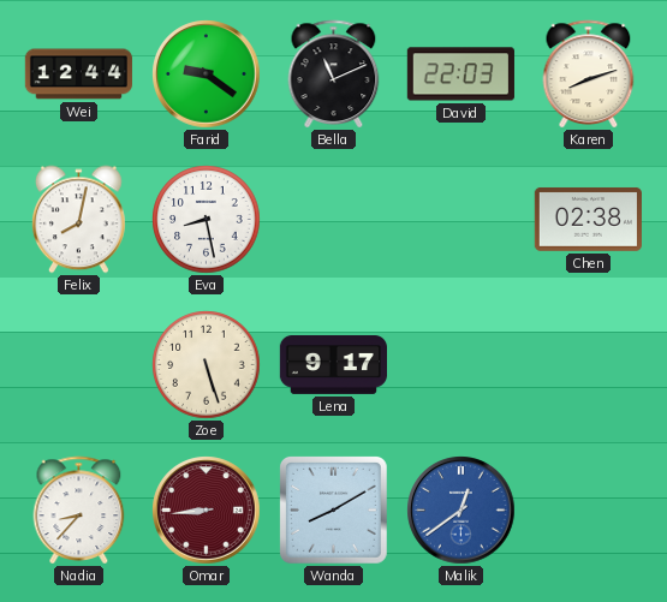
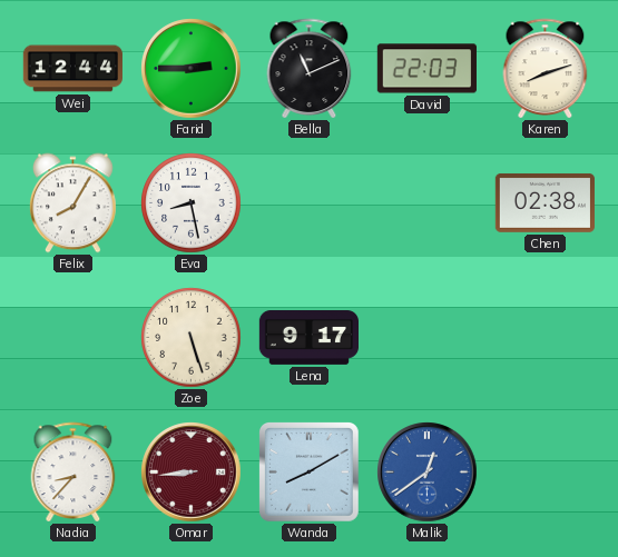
Farid: 9:21 -> 2:45 (192, 69)
Felix: 8:02 -> 8:05 (72, 203)
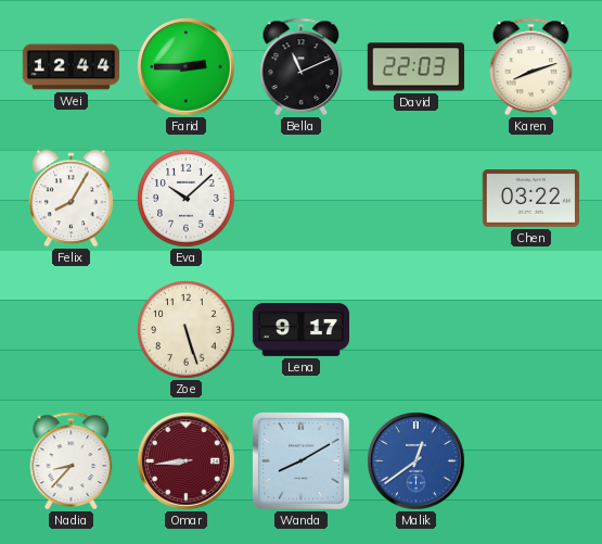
Eva: 8:28 -> 10:08 (187, 199)
Chen: 02:38 -> 03:22 (530, 198)
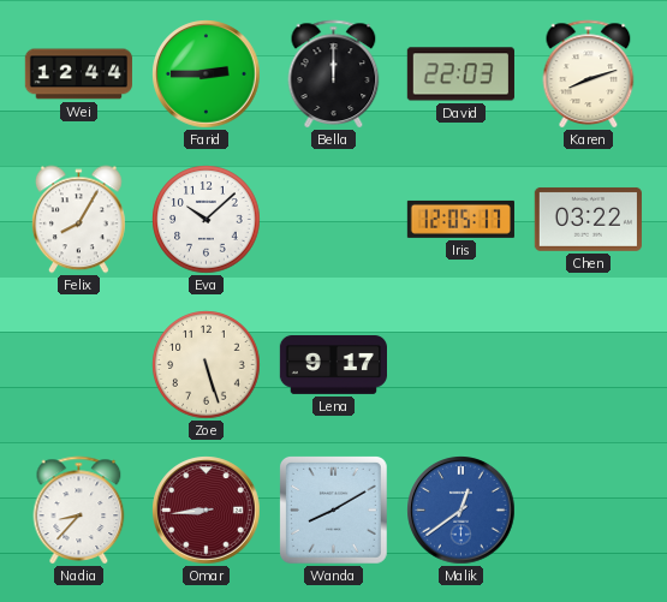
Bella: 11:11 -> 12:00 (334, 73)
Iris: none -> 12:05 (460, 219)
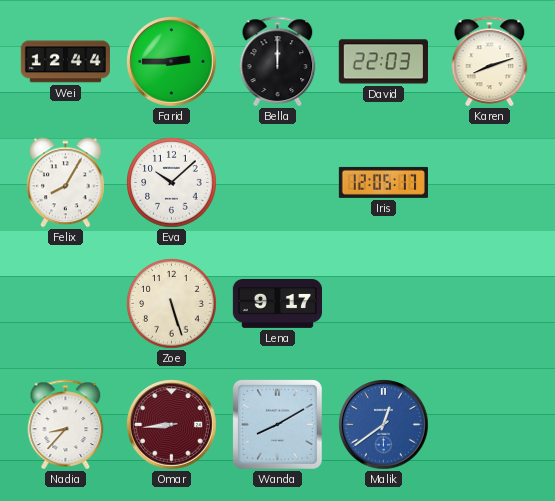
Chen: 03:22 -> none (588, 219)
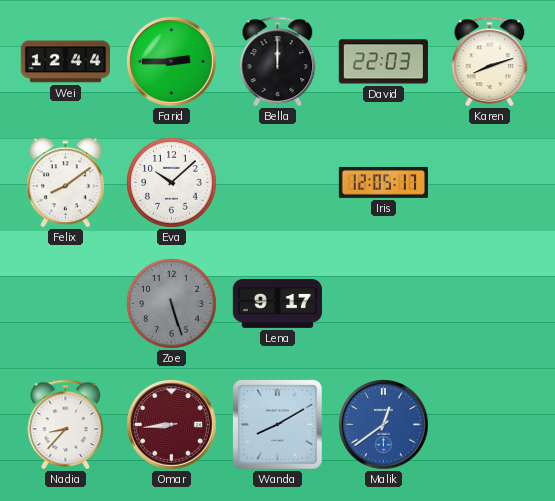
Felix: 8:05 -> 8:09 (65, 183)
Zoe dial: cream -> grey (172, 304)
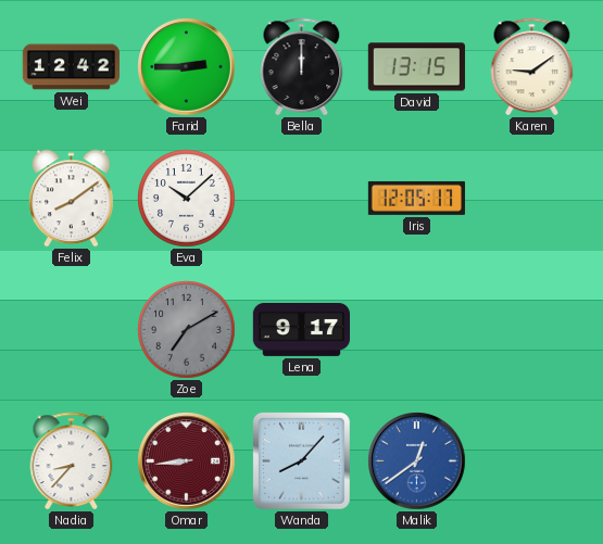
Wei: 12:44 -> 12:42 (71, 67)
David: 22:03 -> 13:15 (416, 67)
Karen: 8:12 -> 9:09 (532, 66)
Zoe: 5:27 -> 7:10 (187, 330)
Wanda: 8:10 -> 8:07 (301, 460)
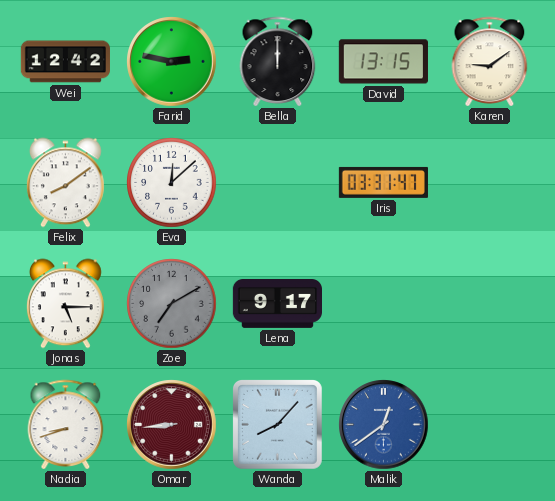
Farid: 2:45 -> 2:47 (172, 62)
Eva: 10:08 -> 12:08 (172, 183)
Iris: 12:05 -> 03:31 (383, 182)
Jonas: none -> 5:15 (65, 304)
Nadia: 8:37 -> 8:42 (66, 424)
